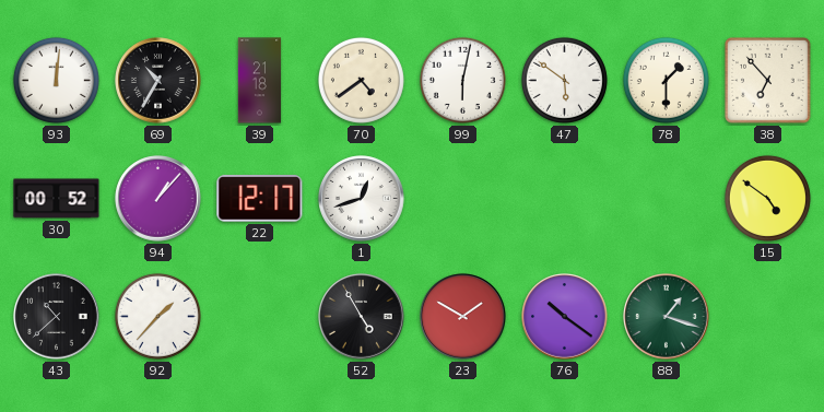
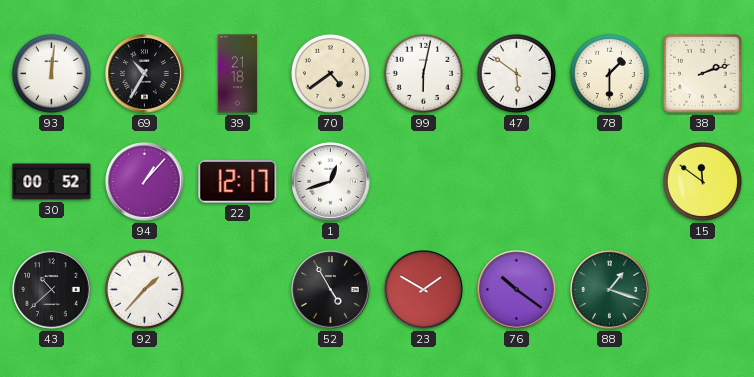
38: 6:53 -> 2:12 (703, 74)
15: 4:51 -> 11:51 (702, 181)
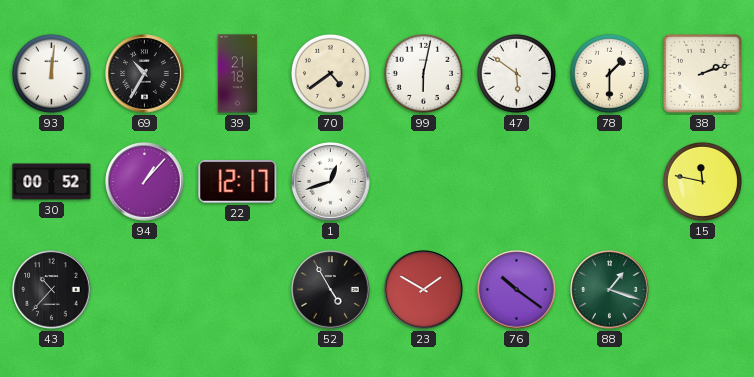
15: 11:51 -> 11:47 (702, 181)
43: 10:38 -> 10:37 (52, 290)
92: 1:37 -> none (144, 289)
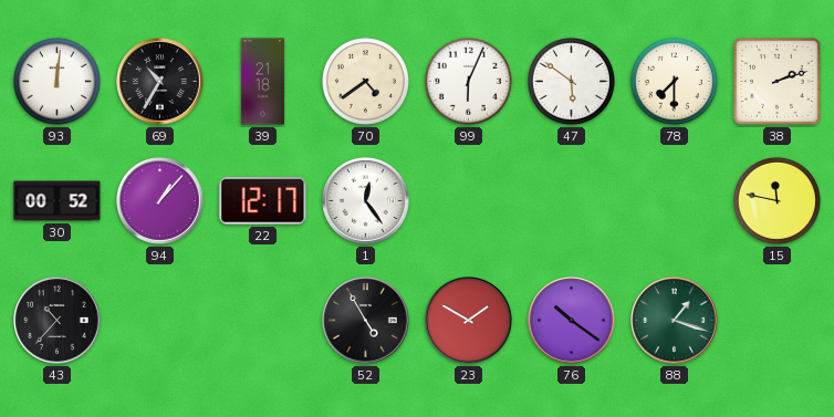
99: 6:02 -> 6:04 (468, 81)
78: 1:30 -> 7:30 (674, 81)
1: 12:42 -> 12:24 (366, 201)
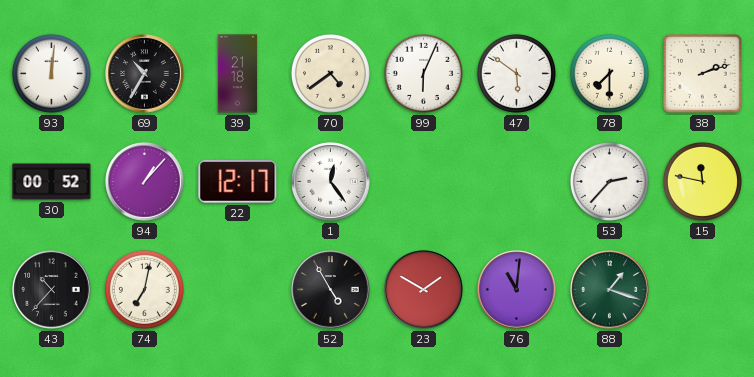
53: none -> 2:37 (609, 181)
74: none -> 7:02 (144, 289)
76: 10:21 -> 11:01 (517, 290)
